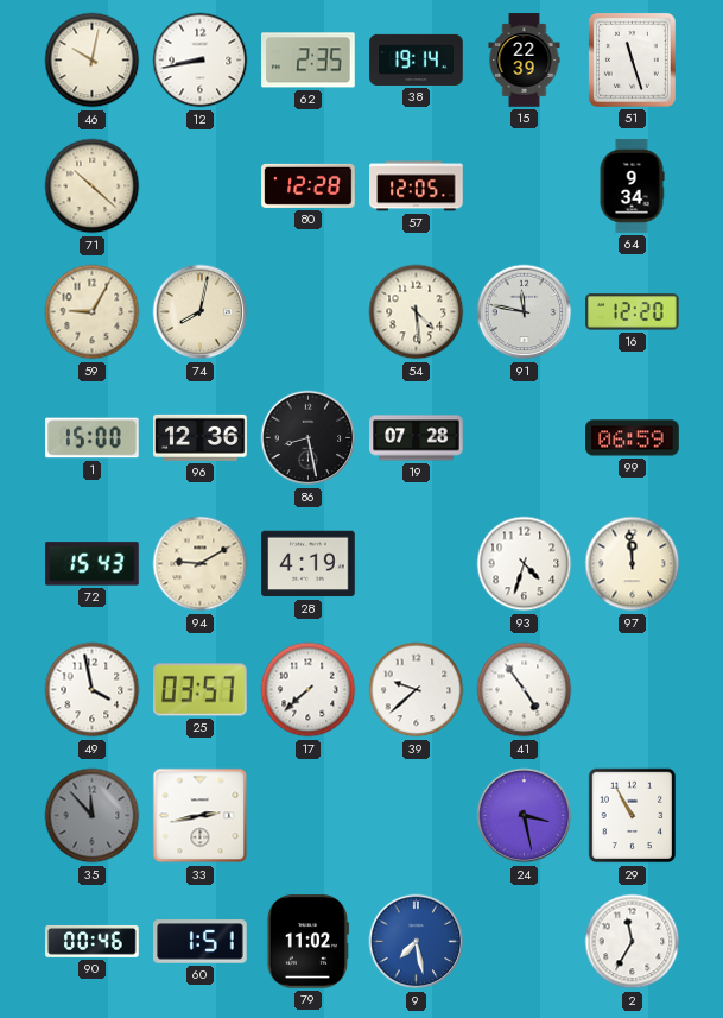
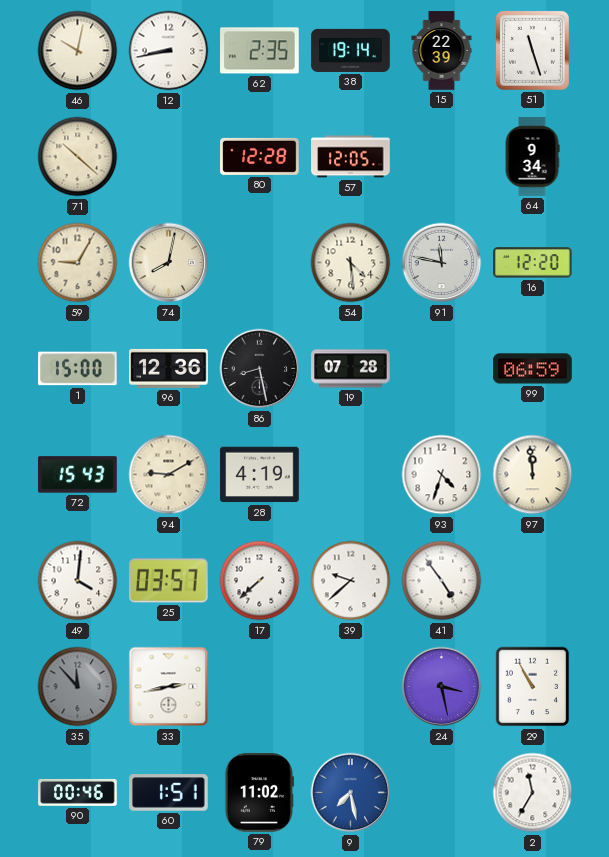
49: 3:58 -> 4:01 (78, 581)
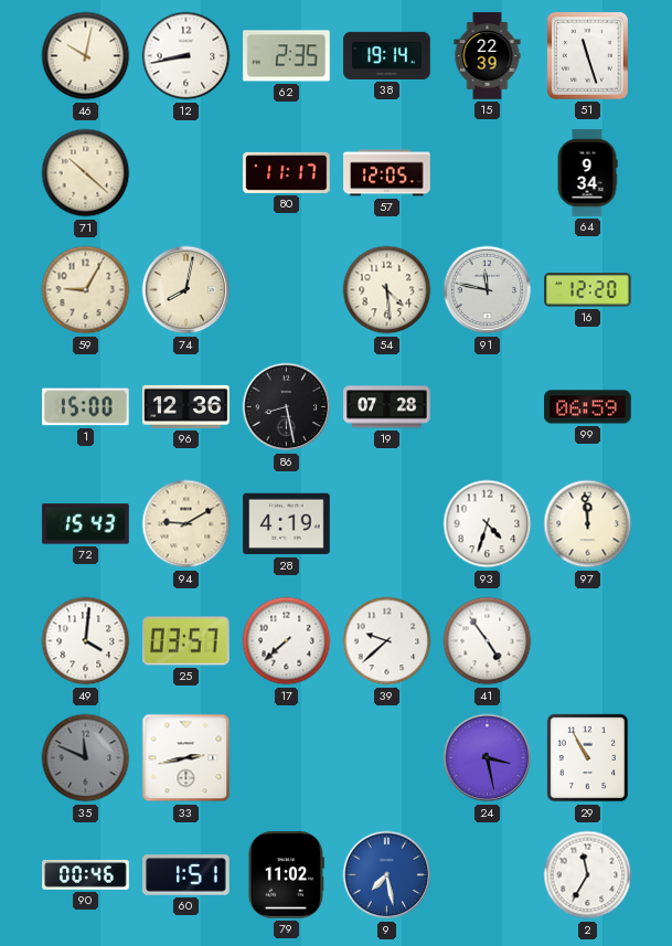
80: 12:28 -> 11:17 (287, 172)
35: 11:53 -> 11:49 (86, 758)
